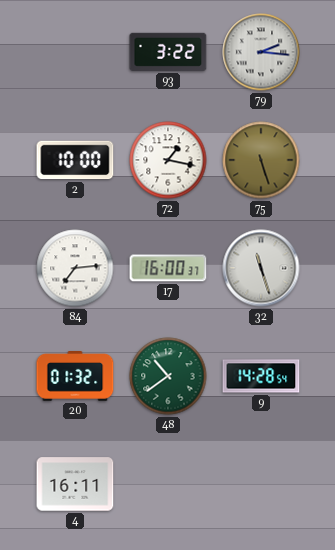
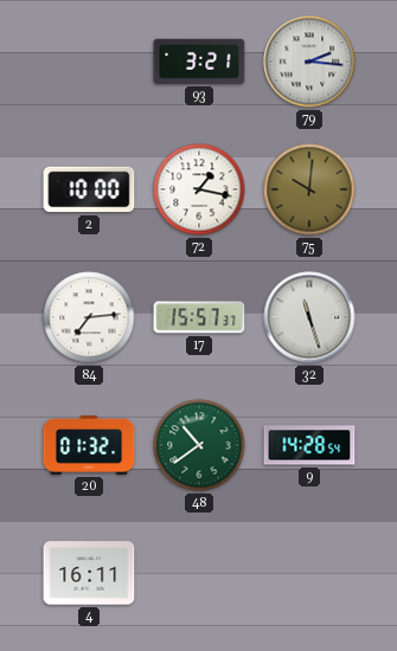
93: 3:22 -> 3:21 (199, 62)
75: 5:27 -> 10:01 (309, 189)
17: 16:00 -> 15:57 (199, 317)
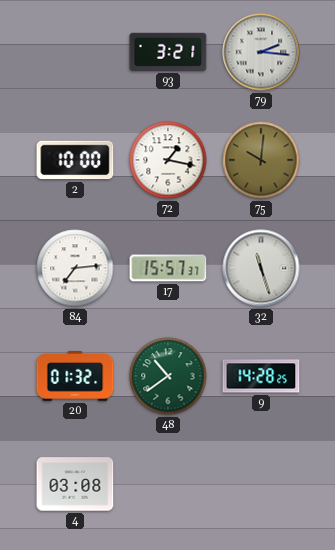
9: 14:28:54 -> 14:28:25 (261, 376)
4: 16:11 -> 03:08 (75, 484)
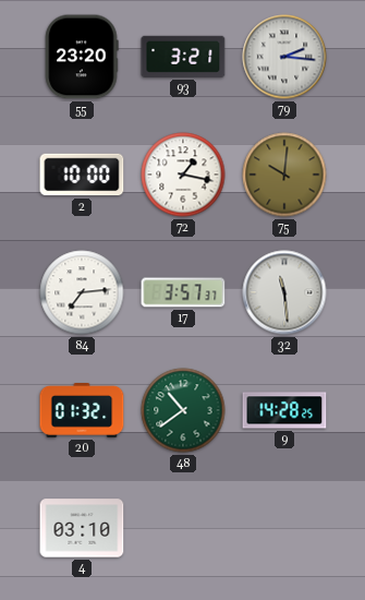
55: none -> 23:20 (82, 57)
17: 15:57 -> 3:57 (183, 292)
32: 11:27 -> 11:29 (284, 292)
4: 03:08 -> 03:10 (82, 528)
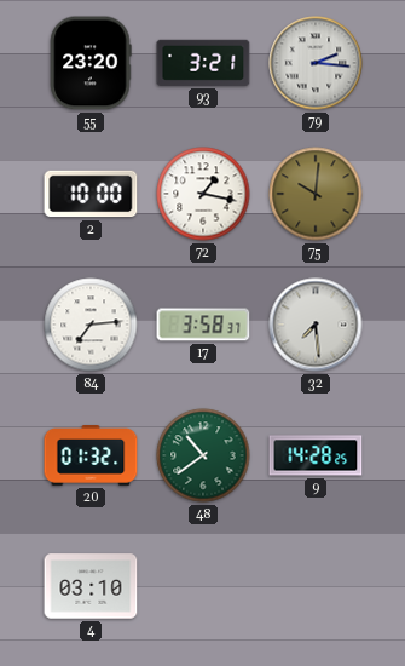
17: 3:57 -> 3:58 (203, 325)
32: 11:29 -> 7:29 (316, 325)
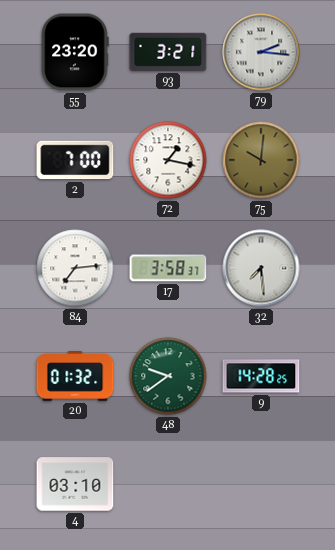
2: 10:00 -> 7:00 (75, 160)
48: 10:39 -> 9:39 (168, 376)
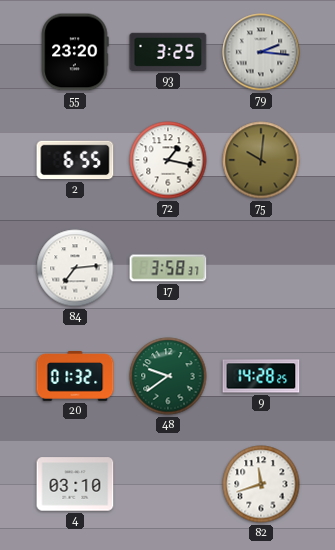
93: 3:21 -> 3:25 (168, 52)
2: 7:00 -> 6:55 (75, 160)
32: 7:29 -> none (261, 268)
82: none -> 11:42 (261, 484)
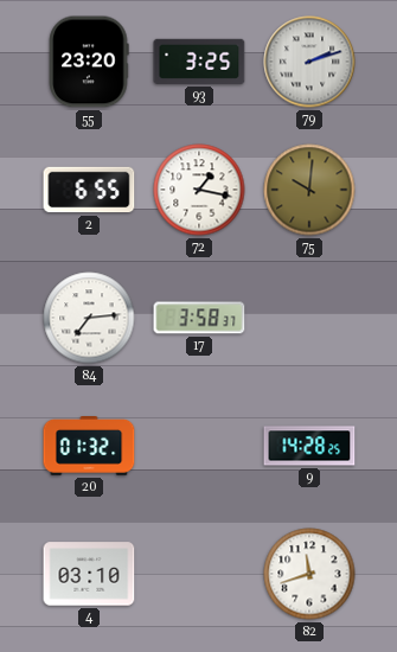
79: 2:16 -> 2:12 (309, 62)
48: 9:39 -> none (168, 376)
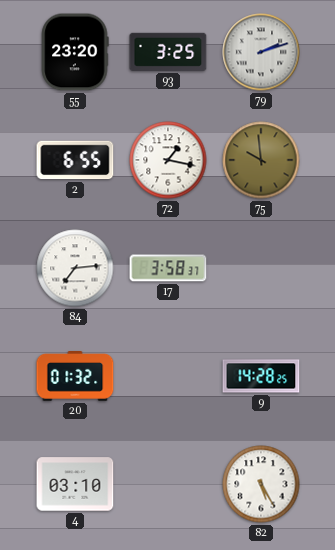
75: 10:01 -> 9:59 (261, 160)
82: 11:42 -> 5:25 (261, 484)
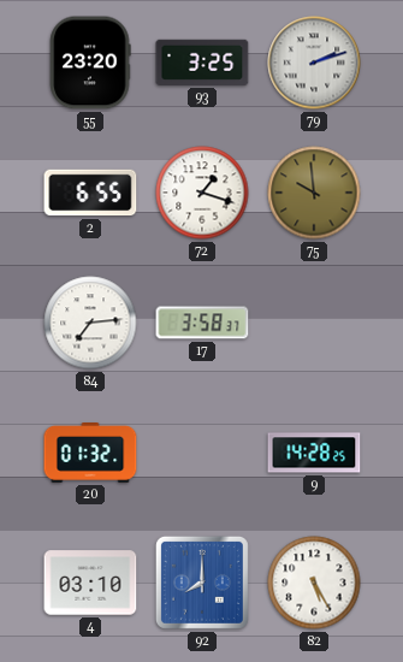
72: 1:17 -> 1:18 (202, 193)
92: none -> 8:00 (202, 583)
